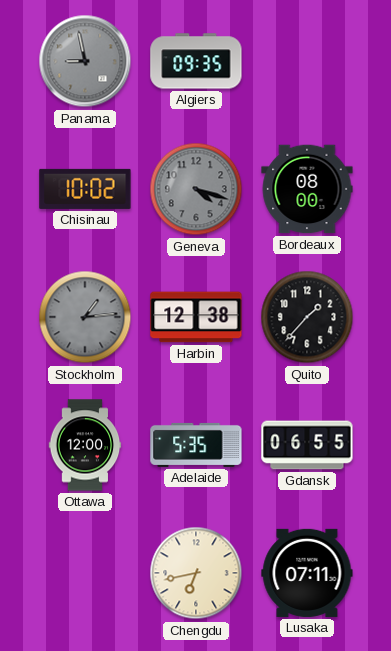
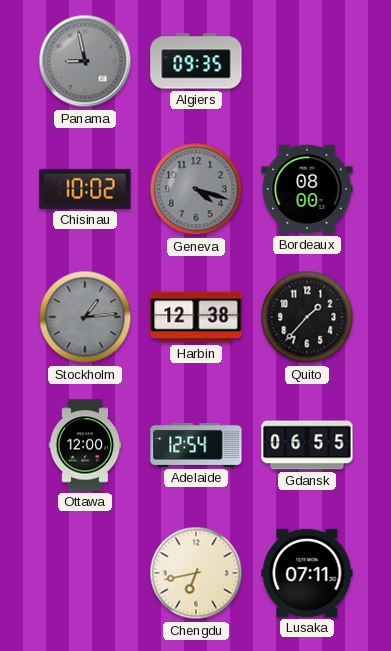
Adelaide: 5:35 -> 12:54 (196, 445)
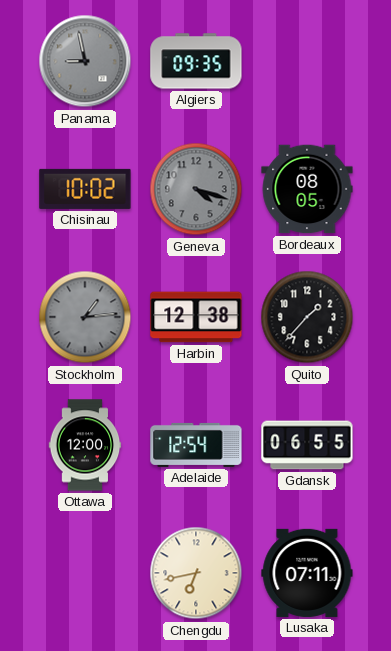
Bordeaux: 08:00 -> 08:05 (307, 189)
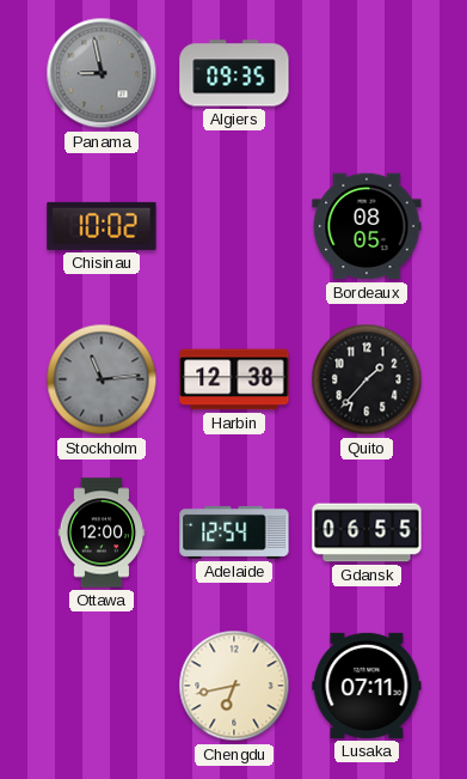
Geneva: 4:18 -> none (196, 189)
Stockholm: 1:14 -> 11:14 (102, 379)
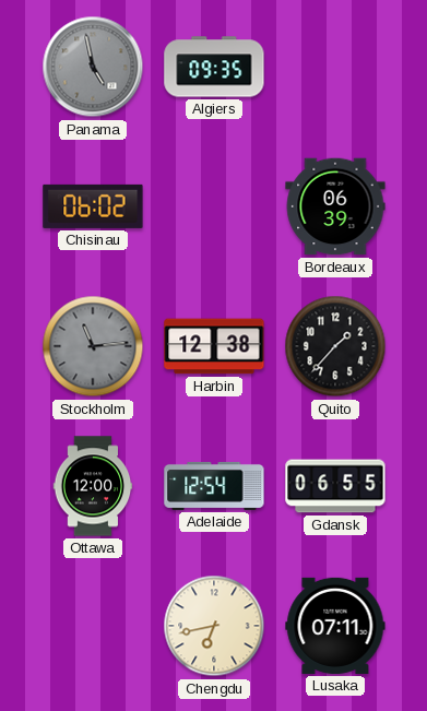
Panama: 8:58 -> 4:58 (93, 67)
Chisinau: 10:02 -> 06:02 (93, 206)
Bordeaux: 08:05 -> 06:39 (335, 206)
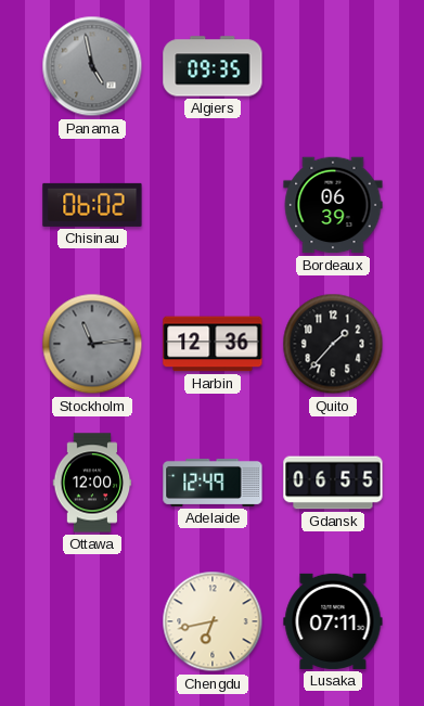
Harbin: 12:38 -> 12:36 (213, 344)
Adelaide: 12:54 -> 12:49 (213, 483)
